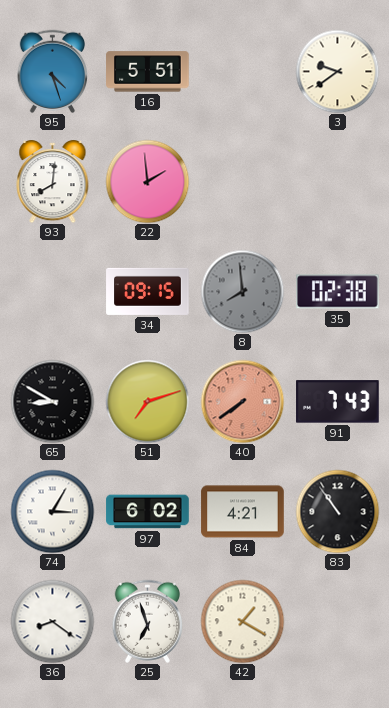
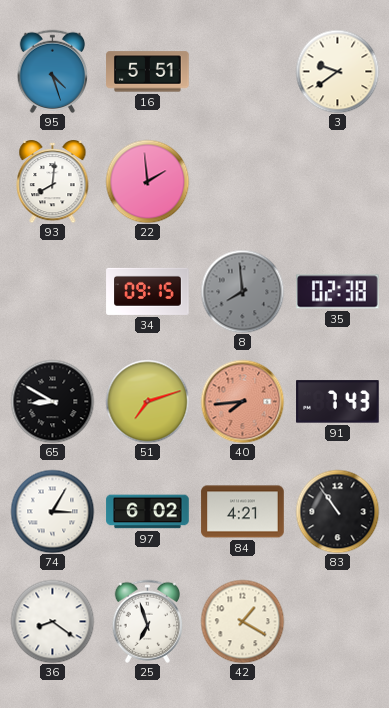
40: 7:39 -> 7:44 (242, 401)
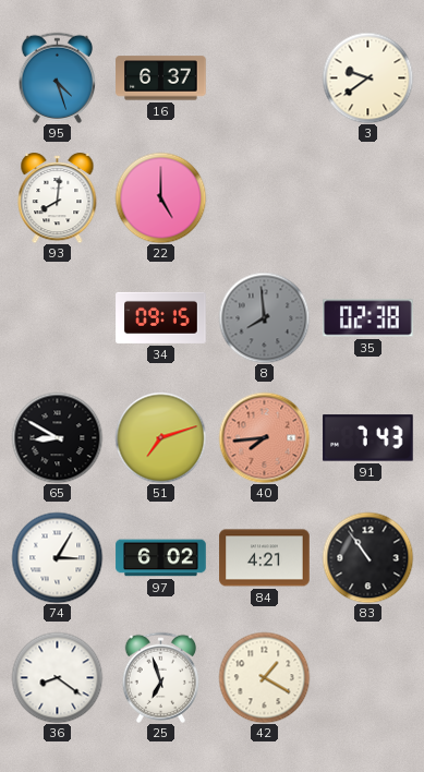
16: 5:51 -> 6:37 (161, 79)
22: 1:59 -> 5:00 (160, 197)
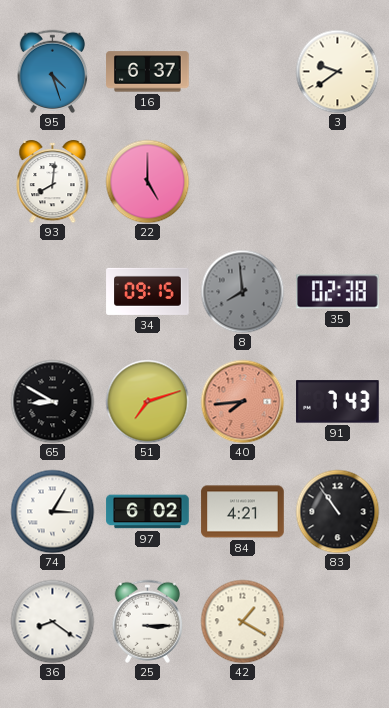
25: 6:57 -> 3:15 (148, 621)
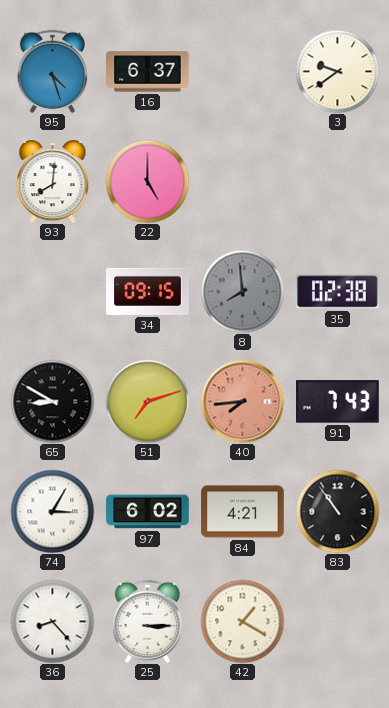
36: 8:21 -> 8:23 (52, 621)
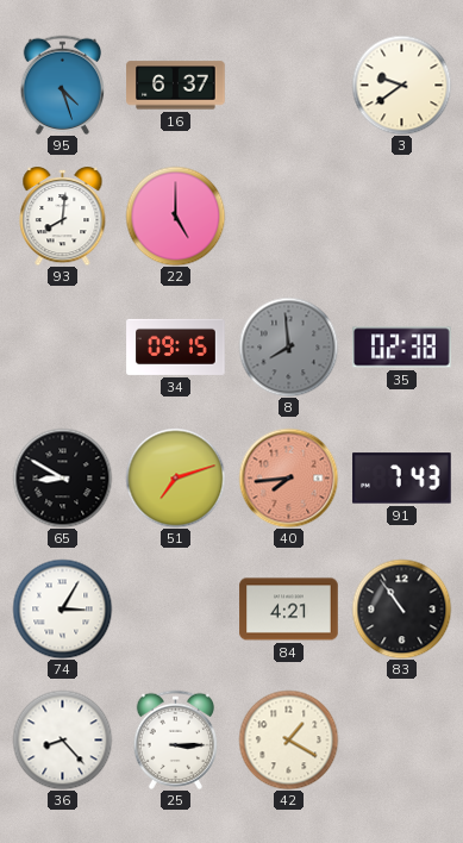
97: 6:02 -> none (148, 512)
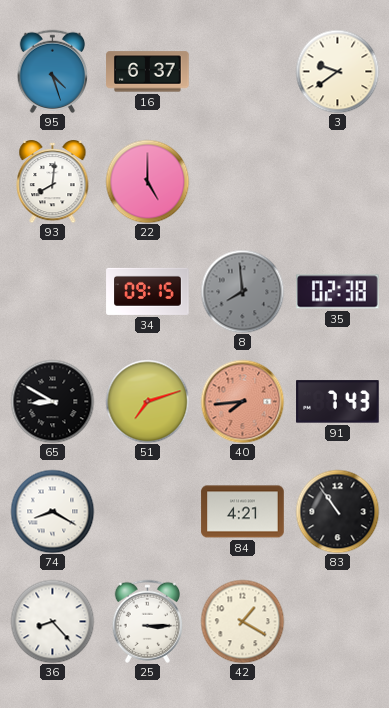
74: 3:05 -> 8:20 (52, 511)
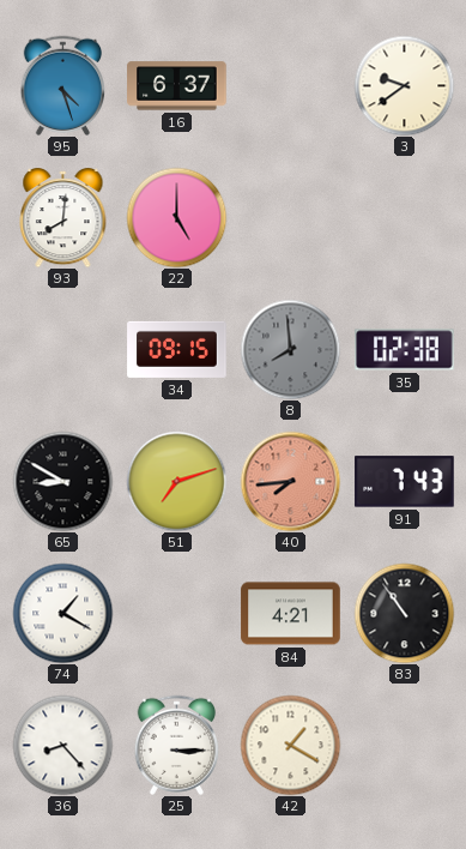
74: 8:20 -> 1:20 (62, 613)
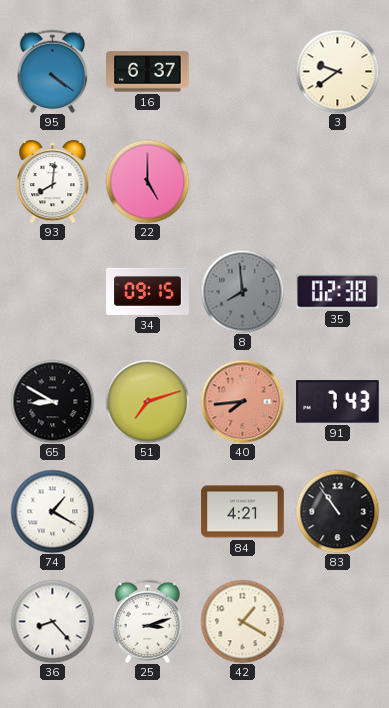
95: 4:27 -> 4:21 (53, 71)
25: 3:15 -> 3:12 (148, 621)
